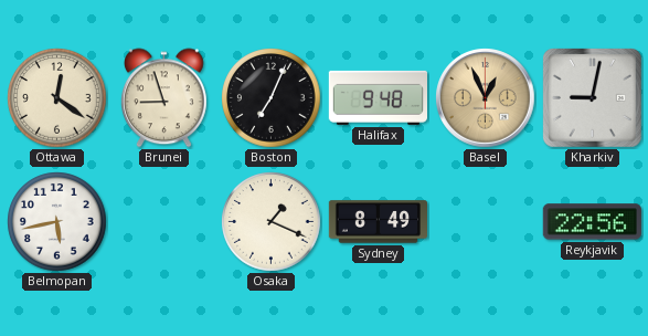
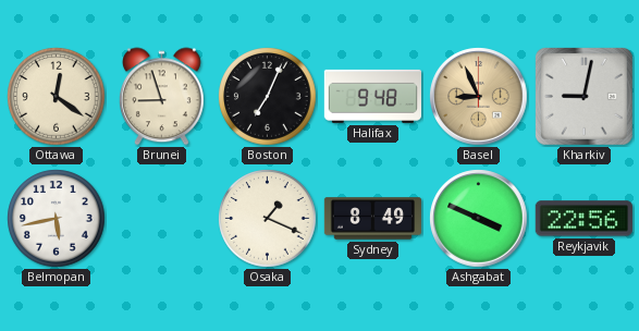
Basel: 12:56 -> 8:56 (479, 97)
Ashgabat: none -> 3:49 (479, 219)
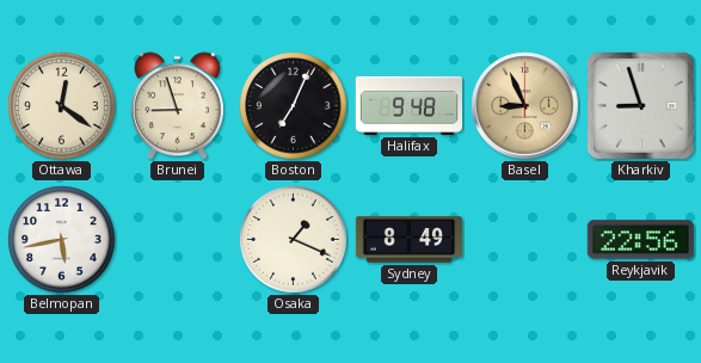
Kharkiv: 9:02 -> 8:57 (640, 105)
Ashgabat: 3:49 -> none (479, 219)
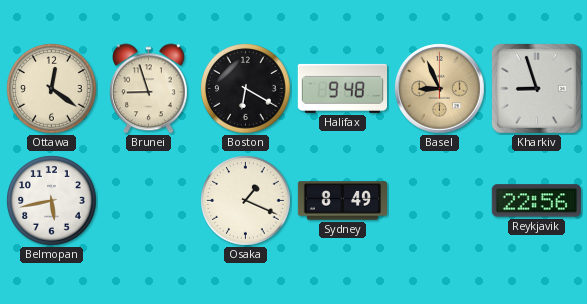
Boston: 7:04 -> 6:20 (246, 89)
